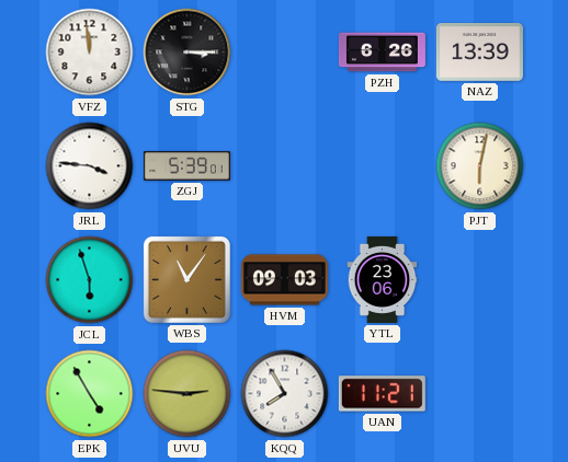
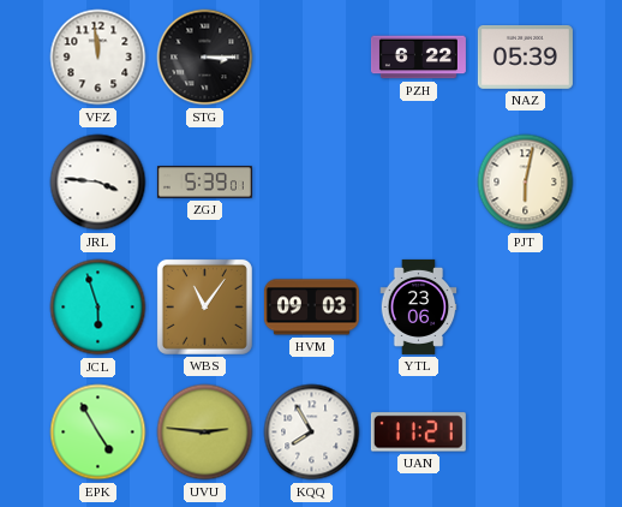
PZH: 6:26 -> 6:22 (418, 58)
NAZ: 13:39 -> 05:39 (525, 58)
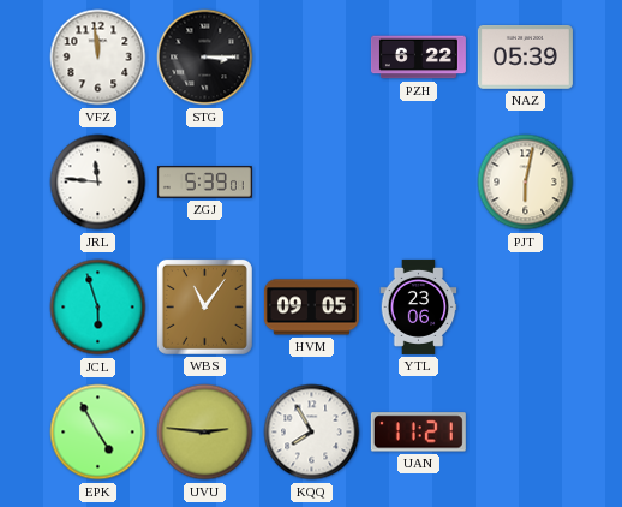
JRL: 3:46 -> 11:46 (98, 183)
HVM: 09:03 -> 09:05 (311, 308)
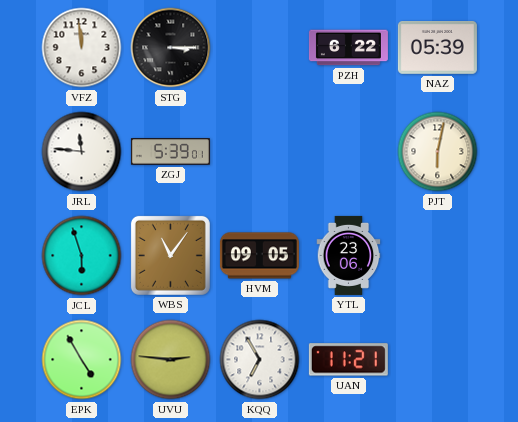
KQQ: 7:55 -> 6:55 (260, 360)
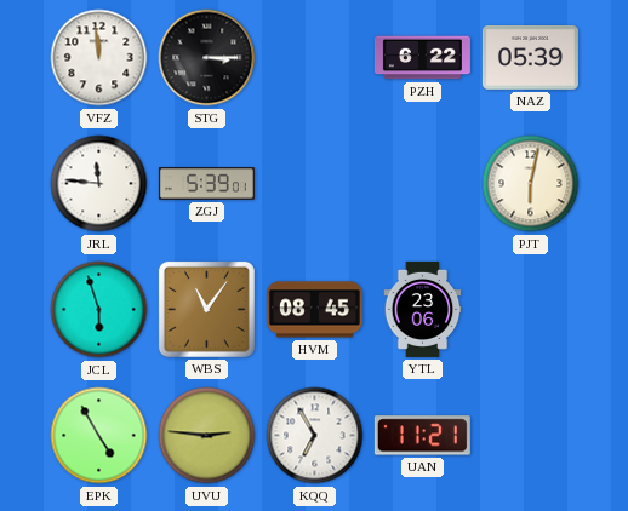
HVM: 09:05 -> 08:45 (314, 310)
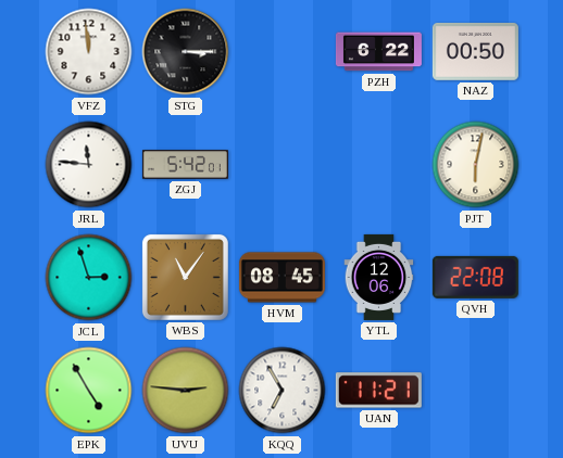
NAZ: 05:39 -> 00:50 (475, 52)
ZGJ: 5:39 -> 5:42 (185, 165)
JCL: 5:57 -> 2:57 (89, 278)
YTL: 23:06 -> 12:06 (379, 277)
QVH: none -> 22:08 (475, 277)
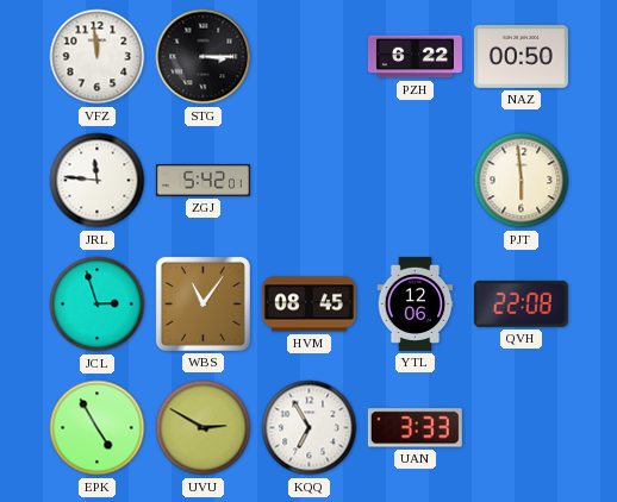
PJT: 6:02 -> 5:59 (522, 181)
UVU: 2:46 -> 2:50 (204, 428)
UAN: 11:21 -> 3:33 (415, 428)
